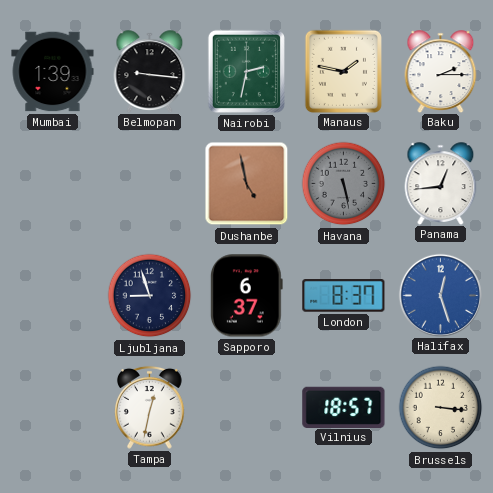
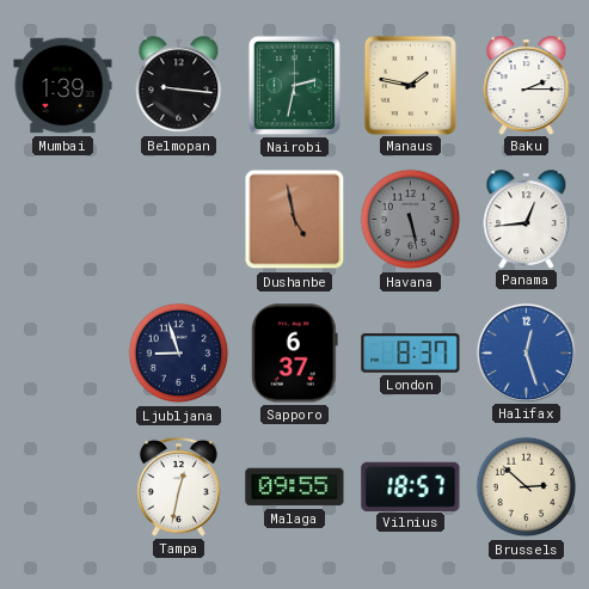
Malaga: none -> 09:55 (295, 487)
Brussels: 3:16 -> 2:52 (527, 487)
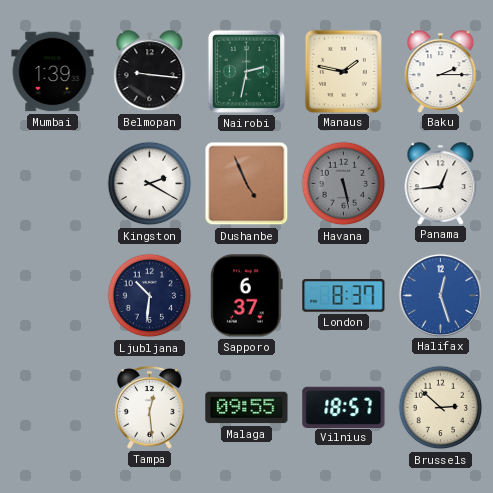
Kingston: none -> 2:20 (150, 184)
Dushanbe: 4:58 -> 4:56 (247, 184)
Ljubljana: 8:57 -> 10:31 (150, 296)
Tampa: 12:32 -> 12:29 (150, 407)
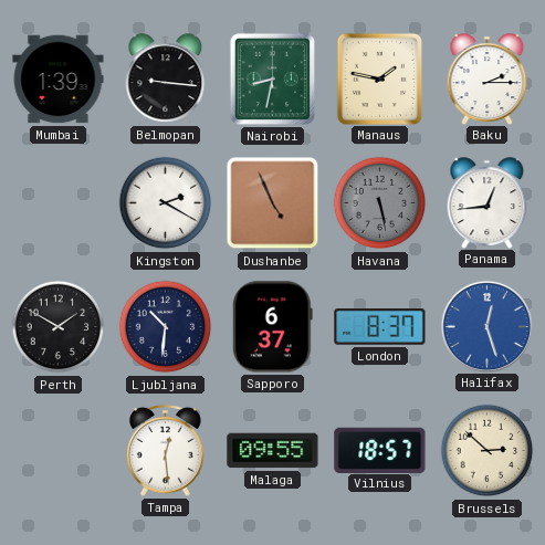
Nairobi: 2:32 -> 8:32 (272, 78)
Perth: none -> 1:50 (59, 327)
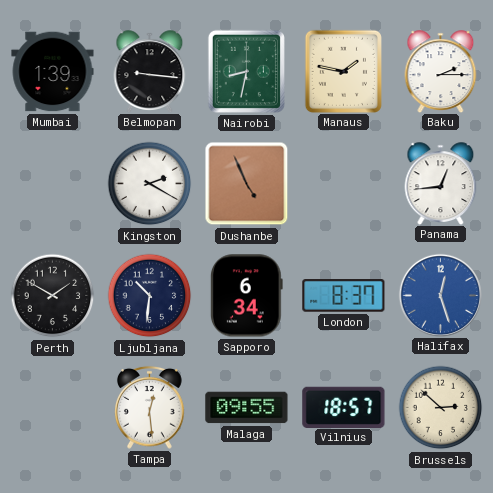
Havana: 5:28 -> none (380, 203)
Sapporo: 6:37 -> 6:34 (246, 296)
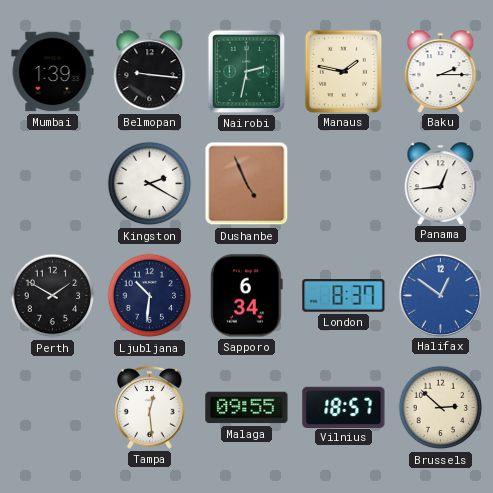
Nairobi: 8:32 -> 2:32 (246, 71)
Halifax: 12:27 -> 12:51 (440, 295)
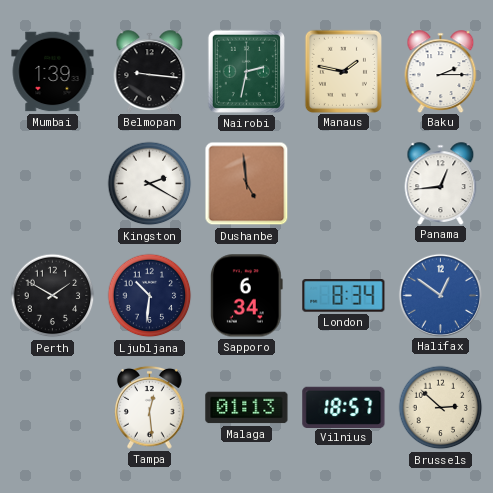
Dushanbe: 4:56 -> 4:59 (247, 184)
London: 8:37 -> 8:34 (344, 296)
Malaga: 09:55 -> 01:13 (247, 408)
